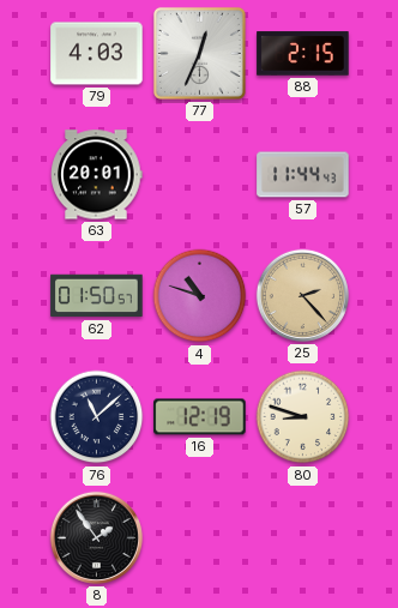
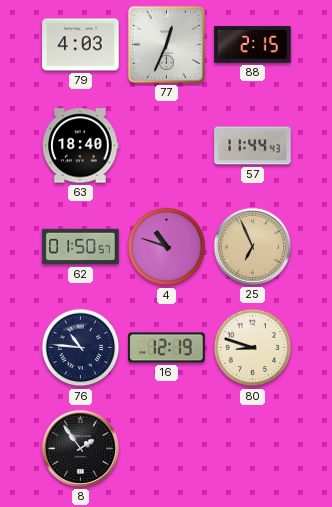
63: 20:01 -> 18:40 (81, 146)
25: 2:23 -> 6:56 (252, 246)
76: 11:08 -> 10:46 (81, 348)
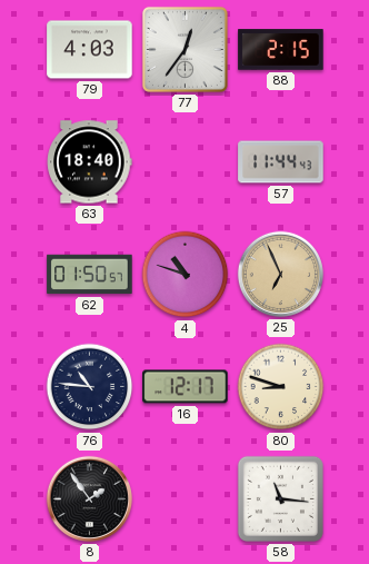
77: 12:34 -> 12:36 (184, 49)
16: 12:19 -> 12:17 (186, 387)
58: none -> 11:16 (280, 498)
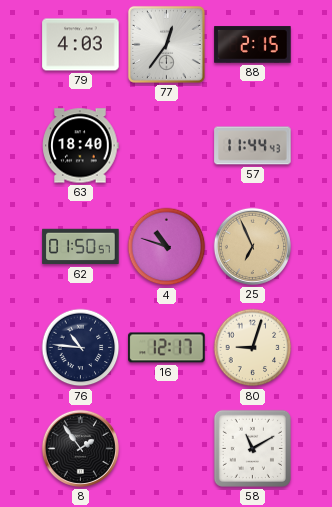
80: 8:48 -> 9:03 (253, 348)
58: 11:16 -> 11:10 (252, 448)
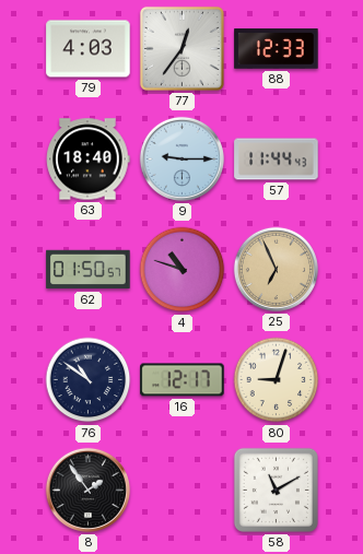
88: 2:15 -> 12:33 (277, 49)
9: none -> 9:15 (181, 158)
76: 10:46 -> 10:51 (89, 380)
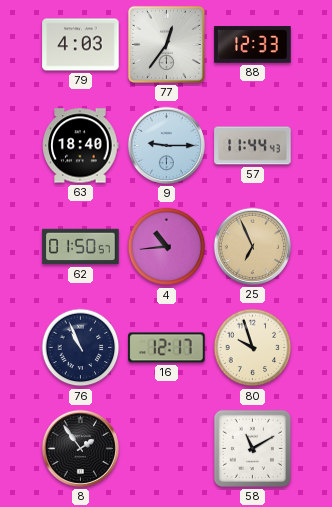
4: 10:48 -> 10:44 (167, 247)
76: 10:51 -> 10:56 (81, 348)
80: 9:03 -> 9:57 (253, 348)
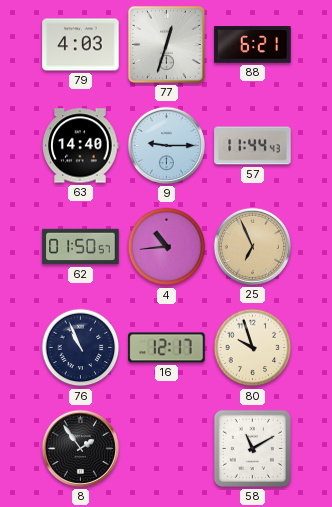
77: 12:36 -> 12:33 (166, 44)
88: 12:33 -> 6:21 (253, 45)
63: 18:40 -> 14:40 (81, 146)
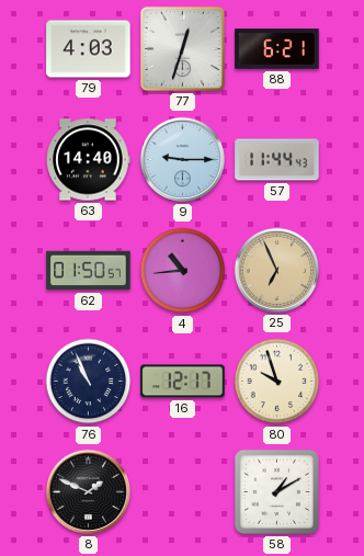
8: 1:54 -> 1:49 (88, 491)
58: 11:10 -> 1:10 (276, 491)
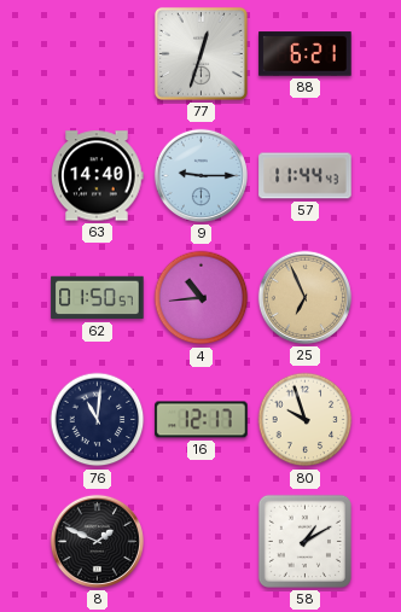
79: 4:03 -> none (89, 49)
76: 10:56 -> 11:01 (98, 420)
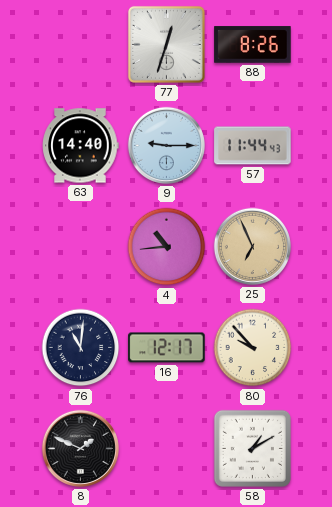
88: 6:21 -> 8:26 (253, 45)
62: 01:50 -> none (98, 298)
80: 9:57 -> 9:53 (253, 348)
